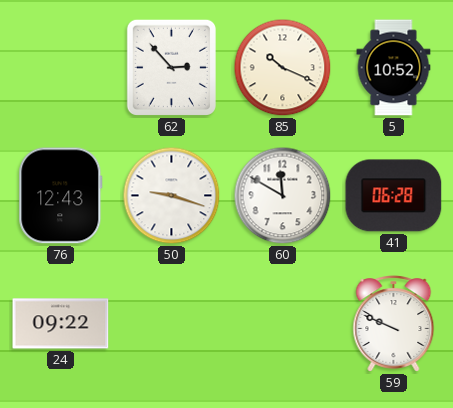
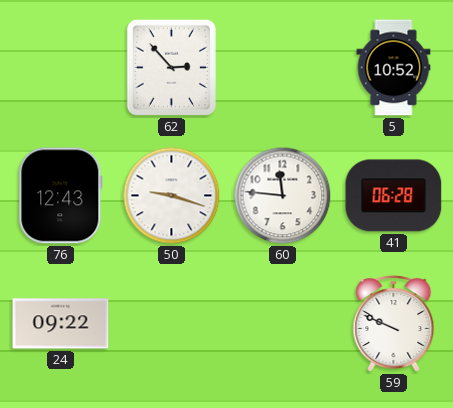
85: 10:19 -> none (283, 68)
60: 11:50 -> 11:46 (283, 196)
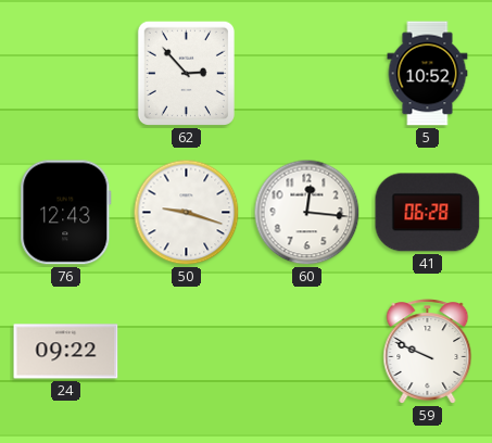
60: 11:46 -> 12:16 (307, 213)
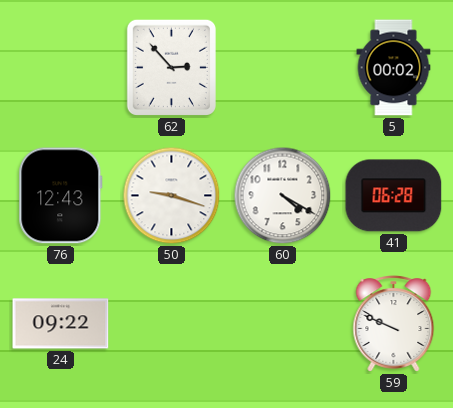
5: 10:52 -> 00:02 (394, 68)
60: 12:16 -> 4:20 (283, 196)
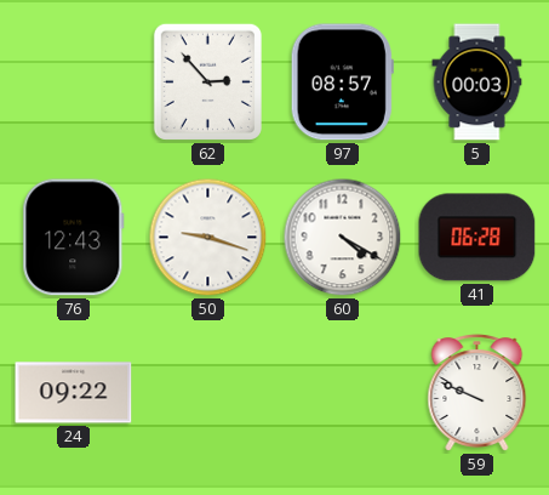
97: none -> 08:57 (342, 82)
5: 00:02 -> 00:03 (477, 82)
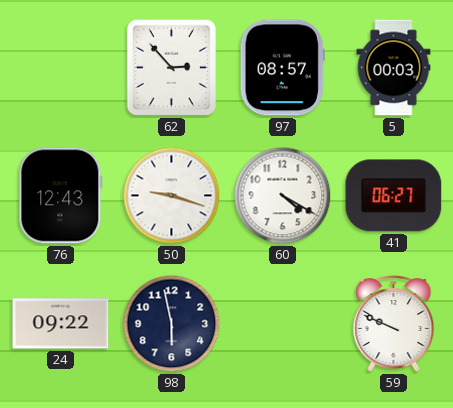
41: 06:28 -> 06:27 (394, 196)
98: none -> 5:58 (172, 324)
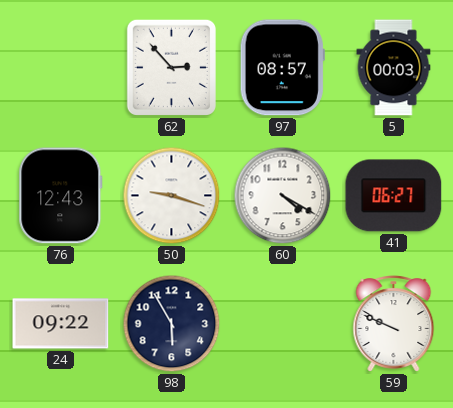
98: 5:58 -> 5:55 (172, 324)
